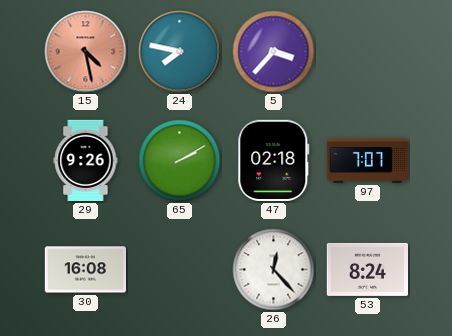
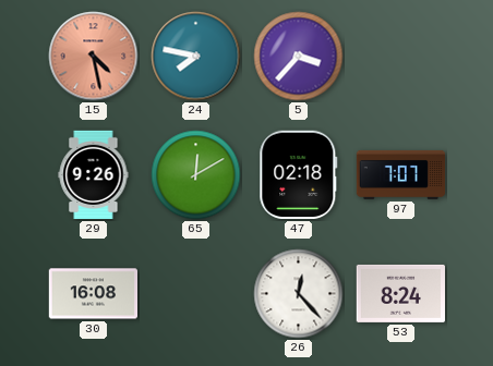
65: 2:10 -> 12:10 (196, 175)
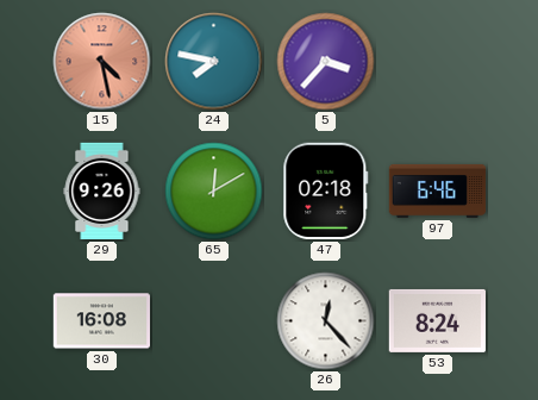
97: 7:07 -> 6:46 (438, 190)
